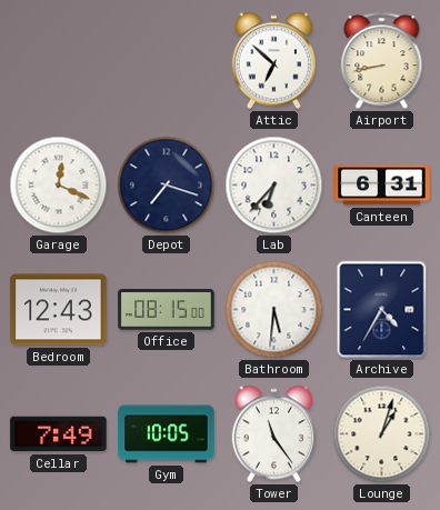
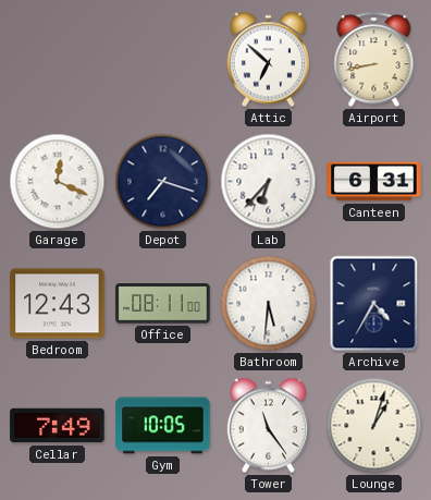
Office: 08:15 -> 08:11 (163, 304)
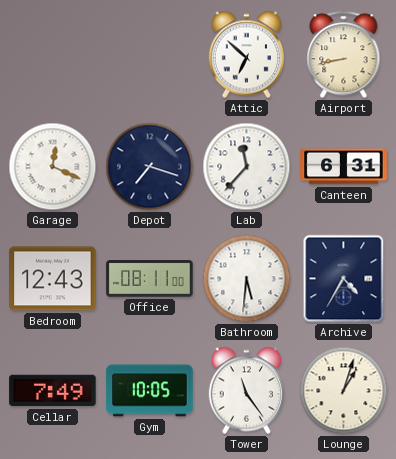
Lab: 6:37 -> 11:37 (247, 167)
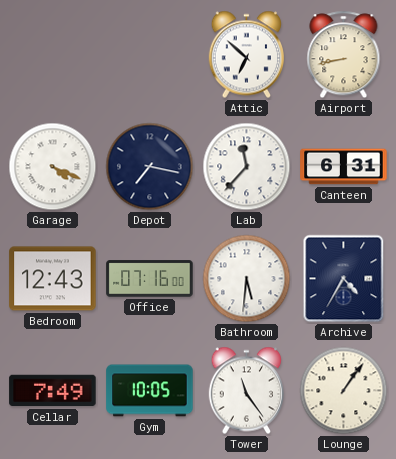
Garage: 12:19 -> 4:19 (53, 167)
Depot: 7:18 -> 7:17 (150, 167)
Office: 08:11 -> 07:16 (150, 279)
Lounge: 1:03 -> 1:06 (344, 391)
